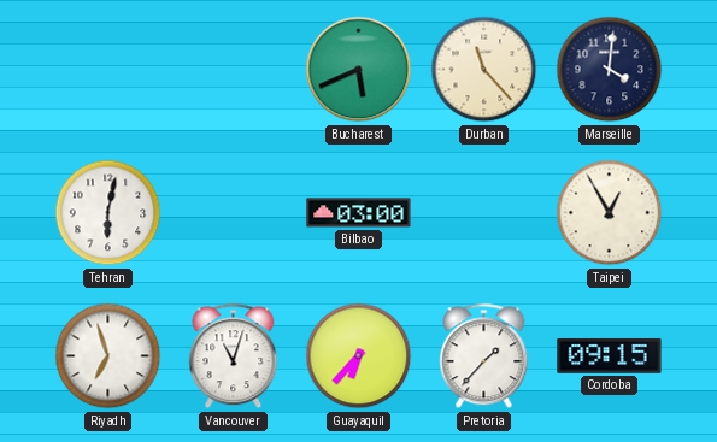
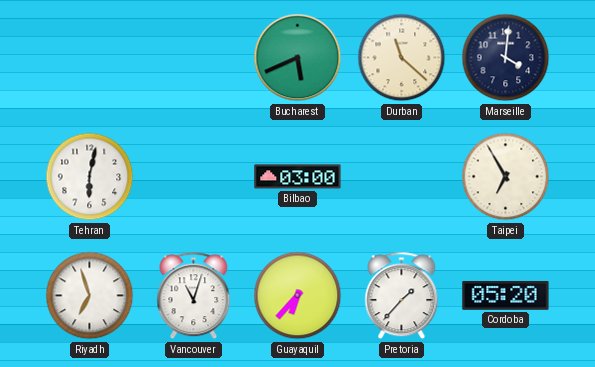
Durban: 11:23 -> 11:22 (402, 58)
Taipei: 12:55 -> 6:55 (506, 177)
Cordoba: 09:15 -> 05:20 (506, 296)
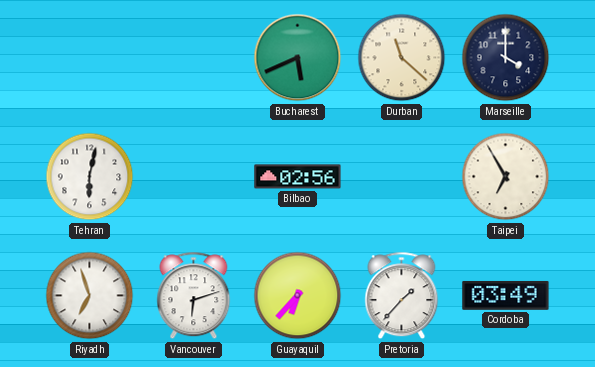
Marseille: 4:01 -> 4:00 (506, 58)
Bilbao: 03:00 -> 02:56 (298, 177)
Vancouver: 11:03 -> 6:12 (194, 296)
Cordoba: 05:20 -> 03:49 (506, 296)
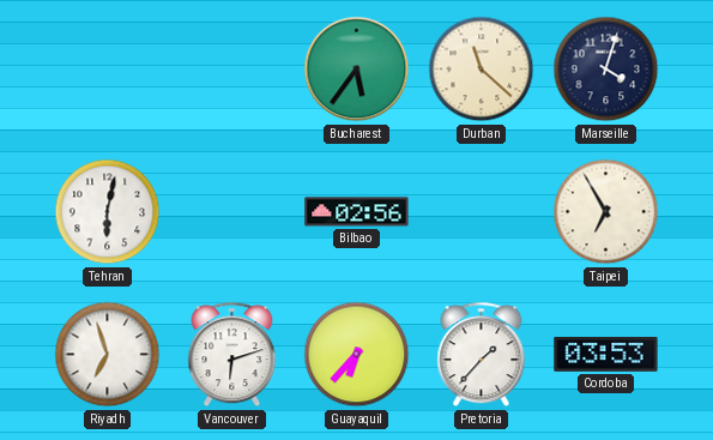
Bucharest: 5:41 -> 5:36 (357, 70)
Marseille: 4:00 -> 4:03 (606, 70)
Cordoba: 03:49 -> 03:53 (606, 355)
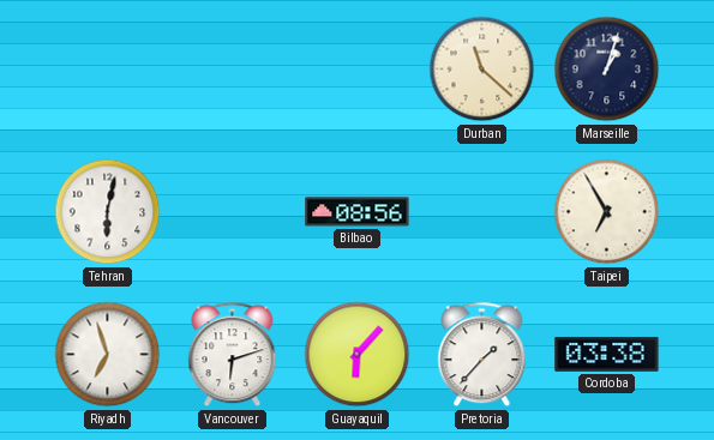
Bucharest: 5:36 -> none (357, 70)
Marseille: 4:03 -> 1:03 (607, 70)
Bilbao: 02:56 -> 08:56 (358, 212)
Guayaquil: 6:37 -> 6:07 (358, 355)
Cordoba: 03:53 -> 03:38 (607, 355)
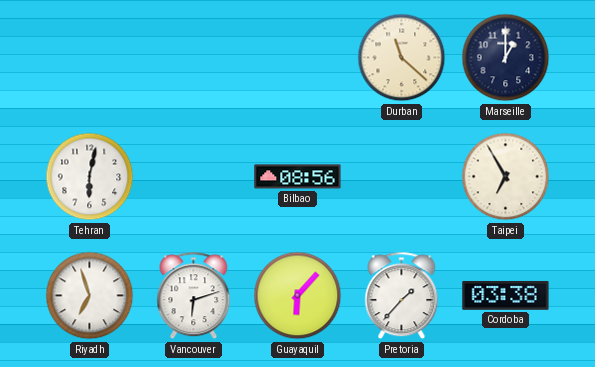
Marseille: 1:03 -> 1:00 (506, 58)
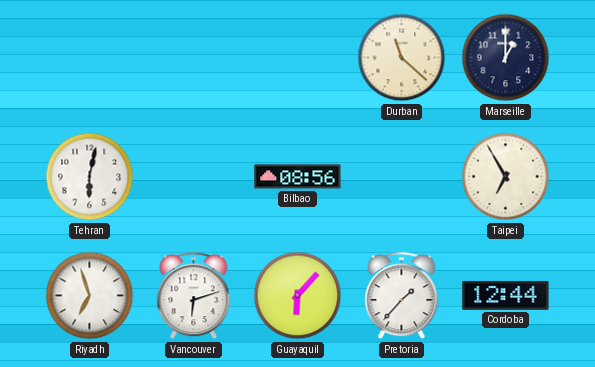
Cordoba: 03:38 -> 12:44 (506, 296)
